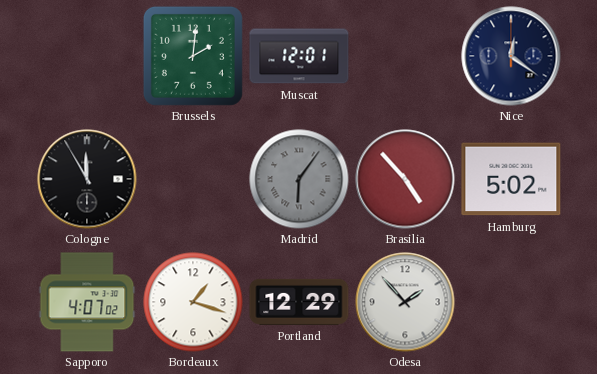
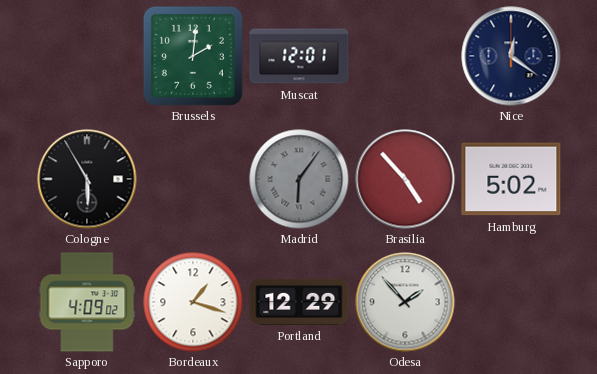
Cologne: 11:55 -> 5:55 (87, 179)
Sapporo: 4:07 -> 4:09 (87, 302)
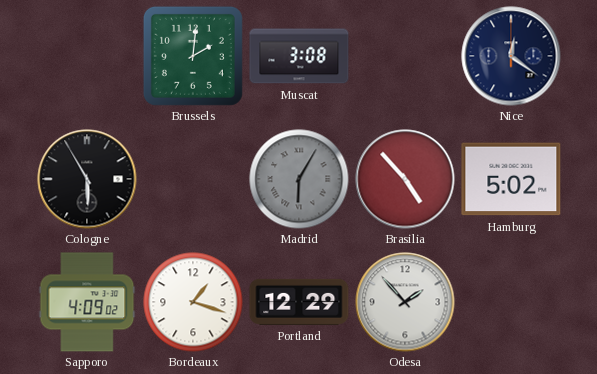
Muscat: 12:01 -> 3:08 (299, 56)
Madrid: 6:06 -> 6:05 (299, 179)
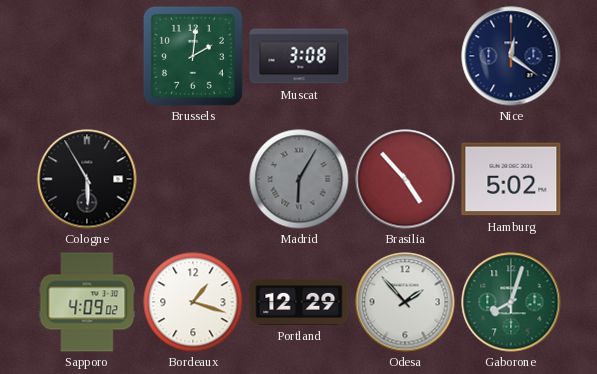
Gaborone: none -> 8:03 (511, 302)
